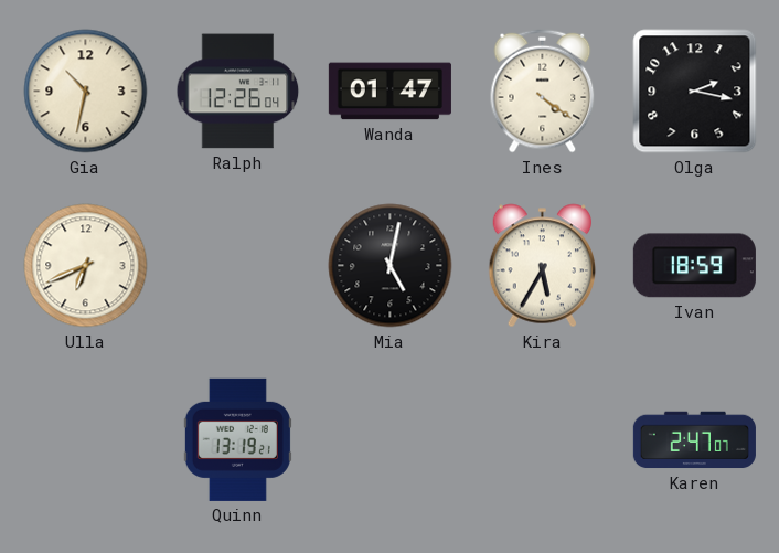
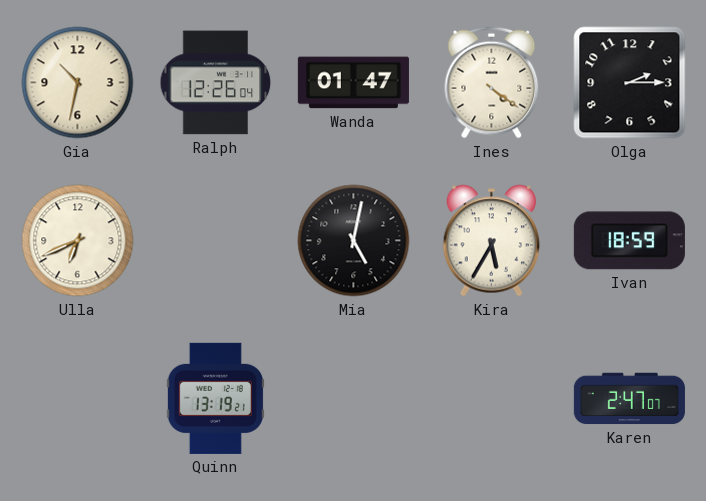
Olga: 2:17 -> 2:15 (630, 83)
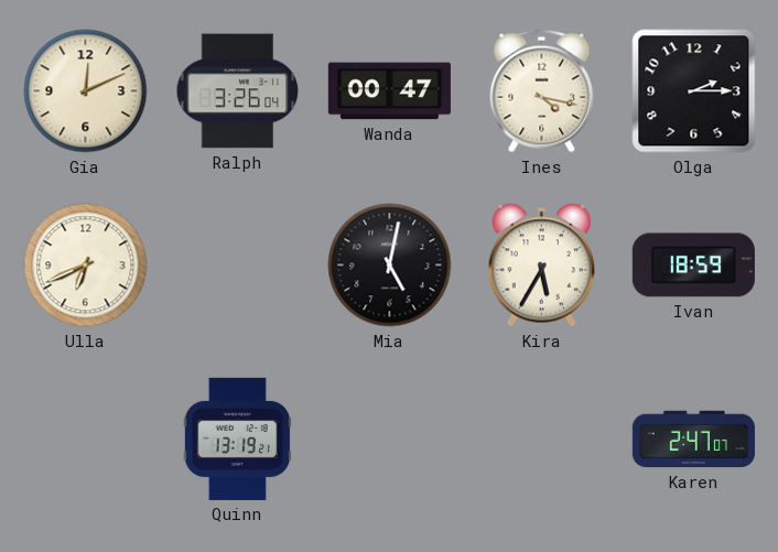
Gia: 10:32 -> 12:11 (86, 91)
Ralph: 12:26 -> 3:26 (238, 91)
Wanda: 01:47 -> 00:47 (389, 91)
Ines: 4:21 -> 4:17 (542, 91)
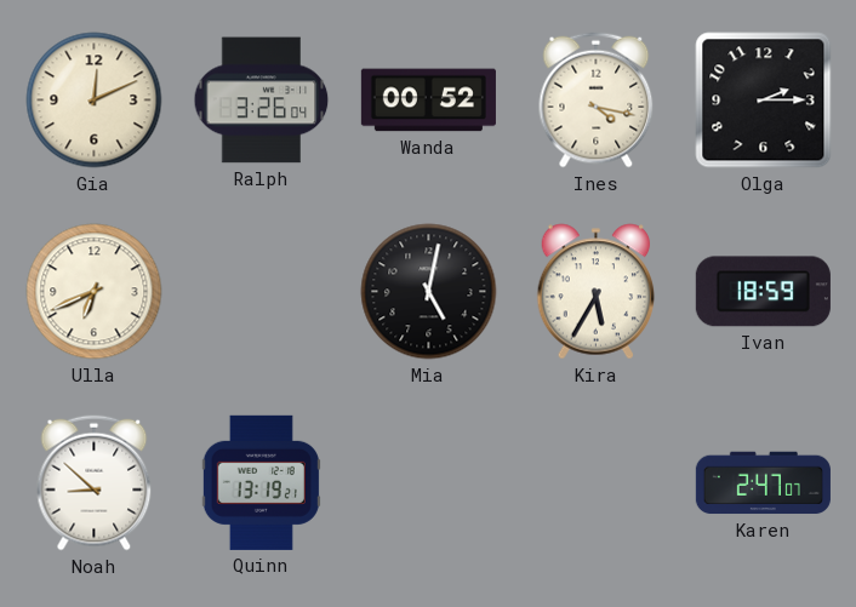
Wanda: 00:47 -> 00:52 (428, 101)
Noah: none -> 8:52 (95, 483)
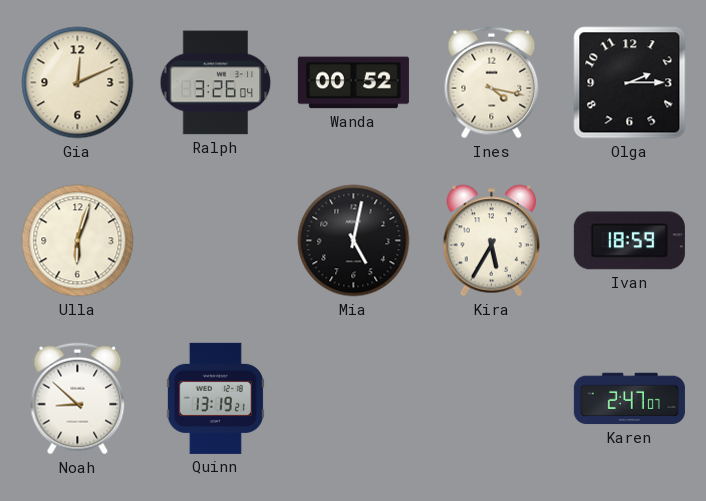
Ulla: 6:41 -> 6:03 (78, 241)
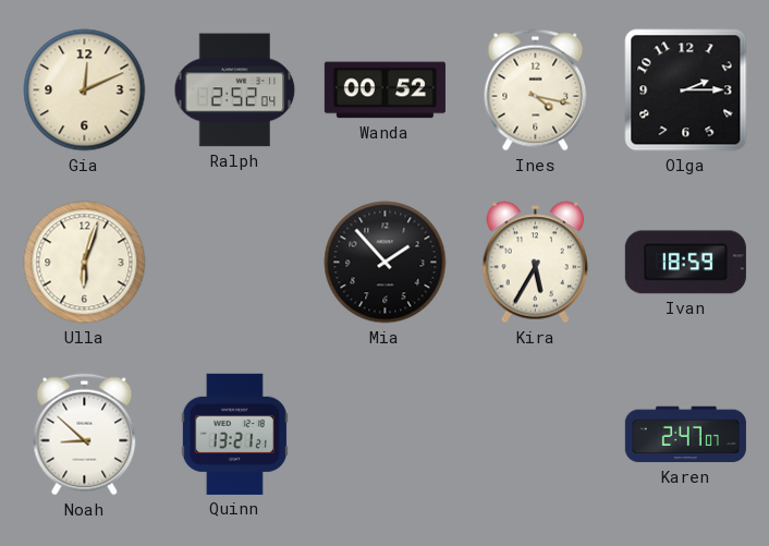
Ralph: 3:26 -> 2:52 (235, 90)
Mia: 5:02 -> 1:53 (386, 263)
Quinn: 13:19 -> 13:21 (234, 434)
